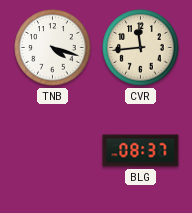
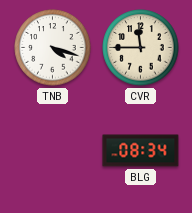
CVR: 11:44 -> 11:45 (141, 48)
BLG: 08:37 -> 08:34 (141, 151)
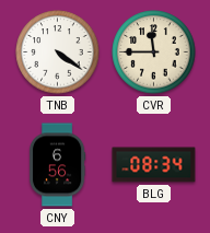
TNB: 4:18 -> 4:21 (58, 53)
CNY: none -> 6:56 (57, 165)
